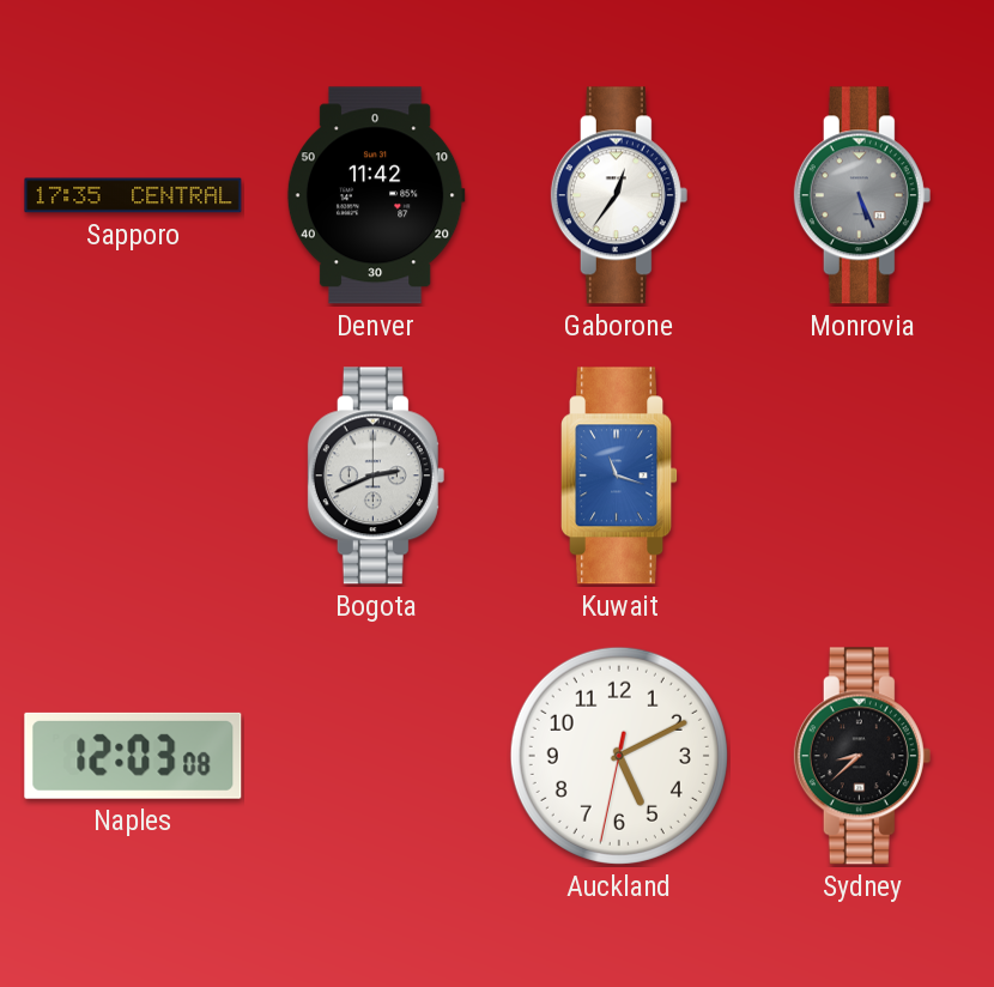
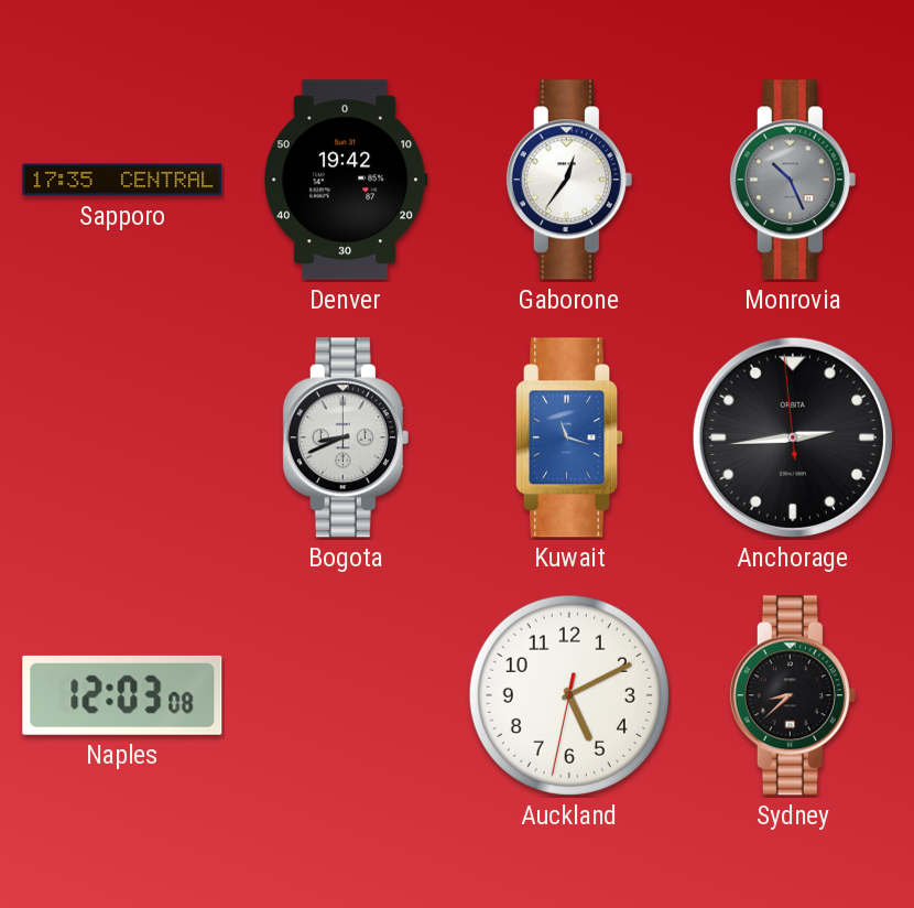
Denver: 11:42 -> 19:42 (346, 180)
Monrovia: 5:26 -> 10:26 (793, 180)
Bogota: 2:41 -> 8:41 (346, 437)
Anchorage: none -> 2:43 (793, 437)
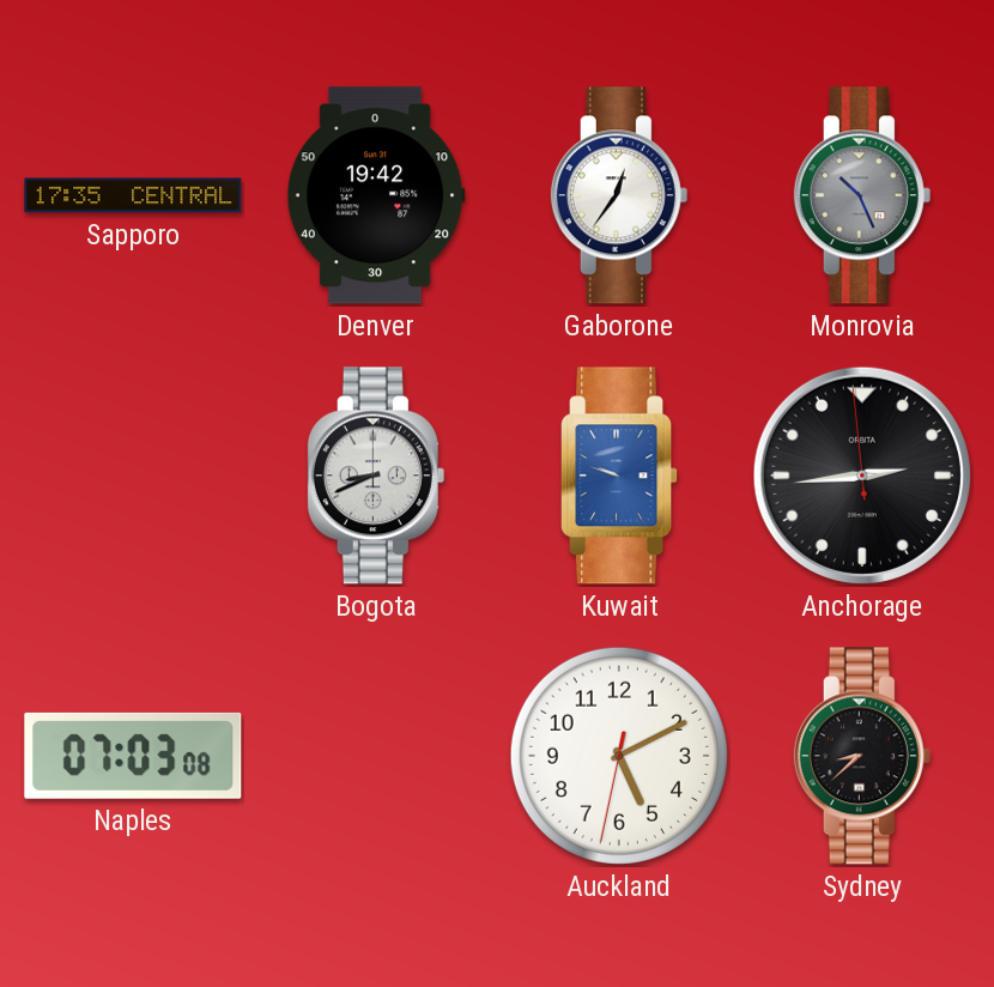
Kuwait: 11:18 -> 9:48 (620, 476)
Naples: 12:03 -> 07:03 (133, 756)
